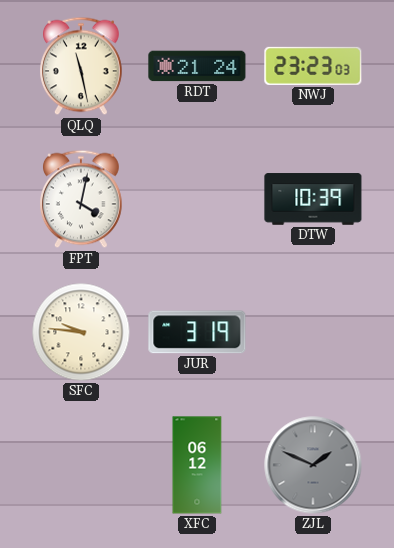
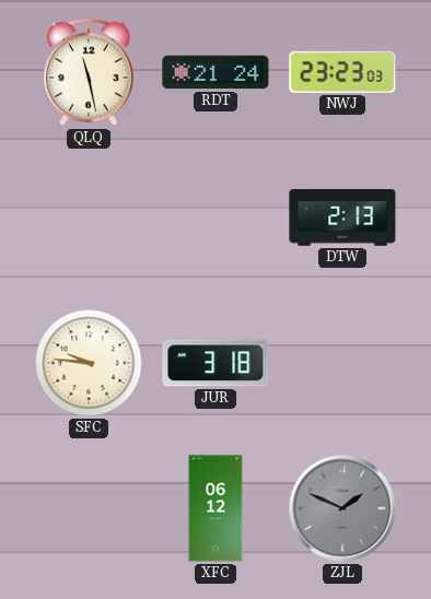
FPT: 4:02 -> none (82, 199)
DTW: 10:39 -> 2:13 (342, 218)
JUR: 3:19 -> 3:18 (215, 363)
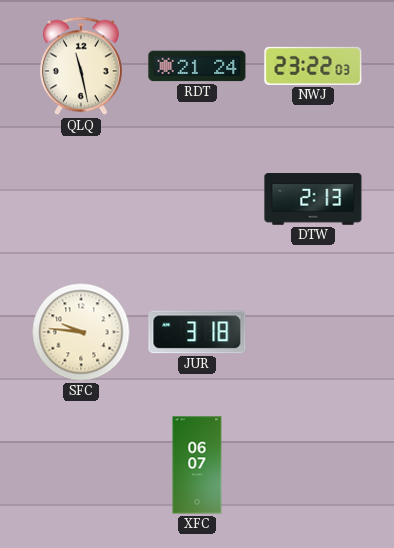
NWJ: 23:23 -> 23:22 (313, 66)
XFC: 06:12 -> 06:07 (197, 465)
ZJL: 1:49 -> none (342, 508)
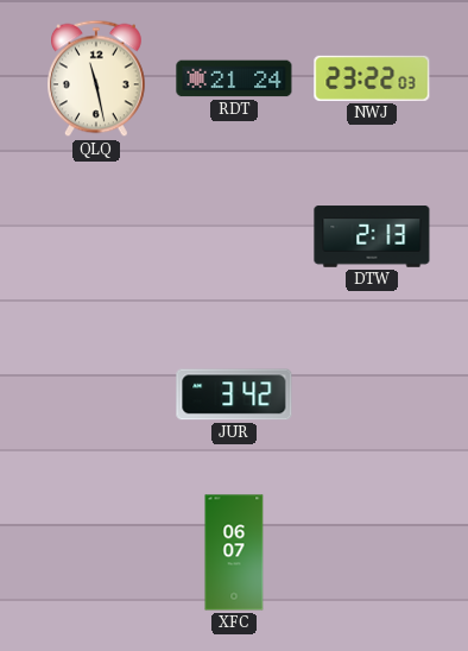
SFC: 9:46 -> none (81, 332)
JUR: 3:18 -> 3:42 (234, 394)
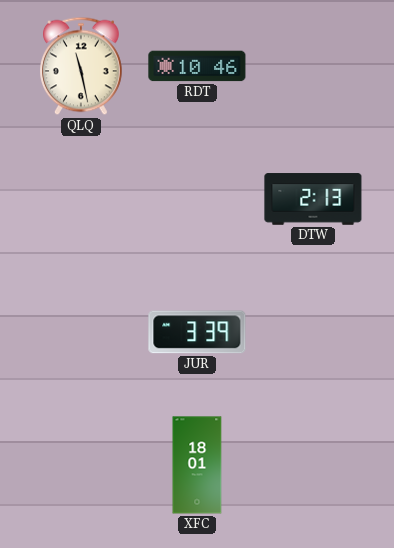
RDT: 21:24 -> 10:46 (197, 66)
NWJ: 23:22 -> none (372, 78)
JUR: 3:42 -> 3:39 (197, 332)
XFC: 06:07 -> 18:01 (197, 465)
